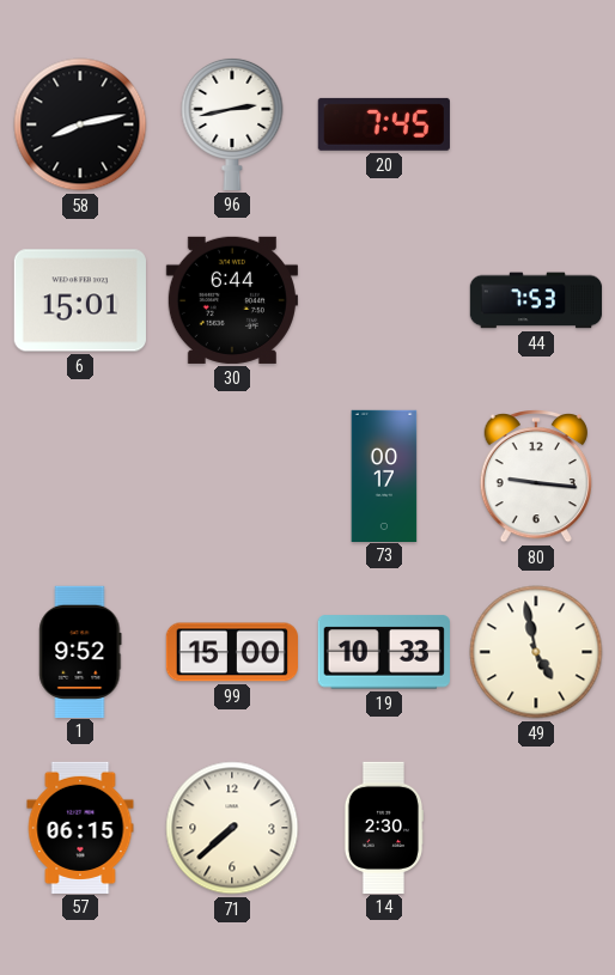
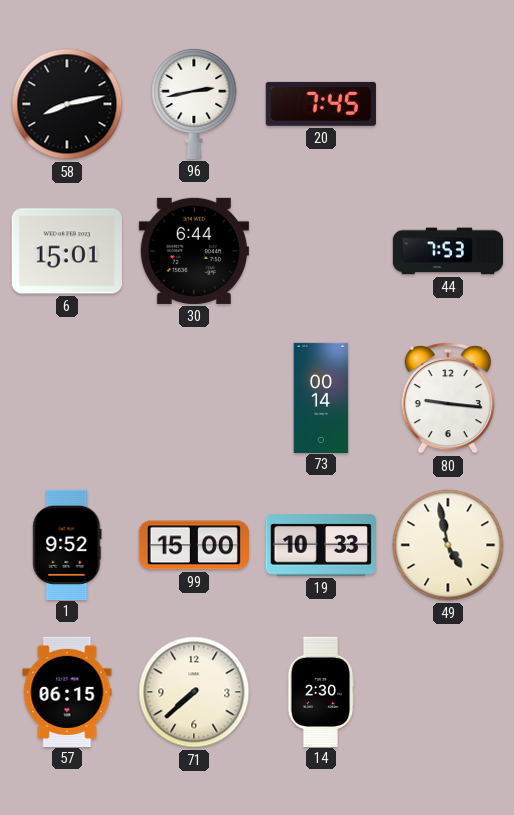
73: 00:17 -> 00:14 (321, 397)
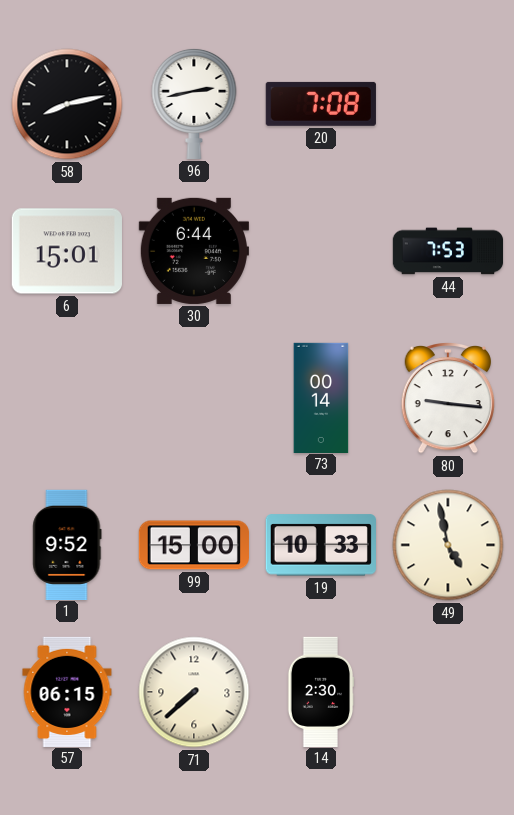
20: 7:45 -> 7:08 (321, 104)
